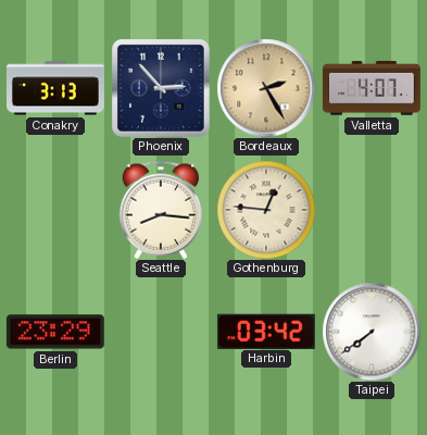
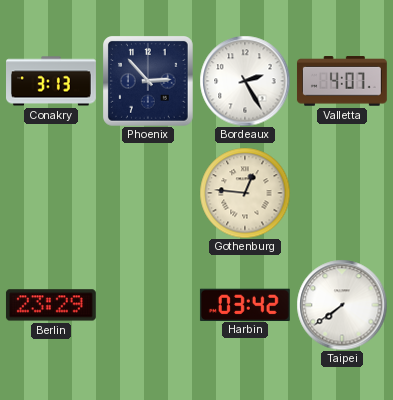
Bordeaux dial: champagne -> white (245, 81)
Seattle: 8:16 -> none (161, 210)
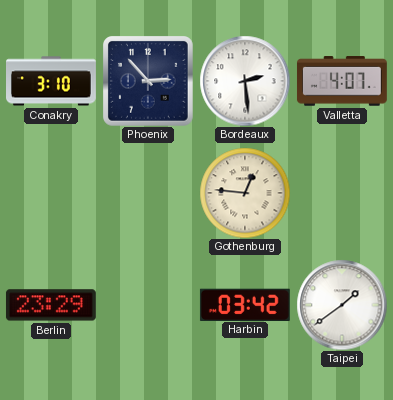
Conakry: 3:13 -> 3:10 (52, 81)
Bordeaux: 2:25 -> 2:29 (245, 81)
Taipei: 7:39 -> 1:39 (342, 305)
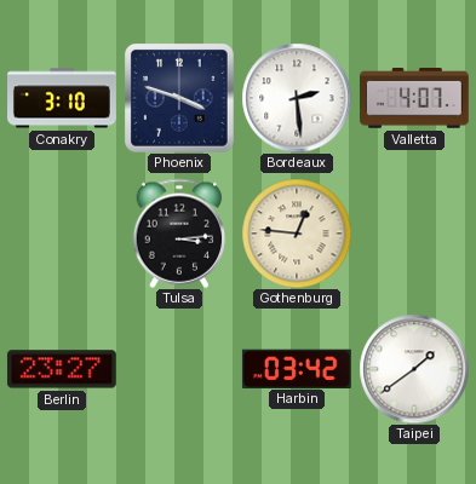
Phoenix: 2:53 -> 3:48 (179, 98)
Tulsa: none -> 3:14 (179, 234)
Berlin: 23:29 -> 23:27 (62, 369)
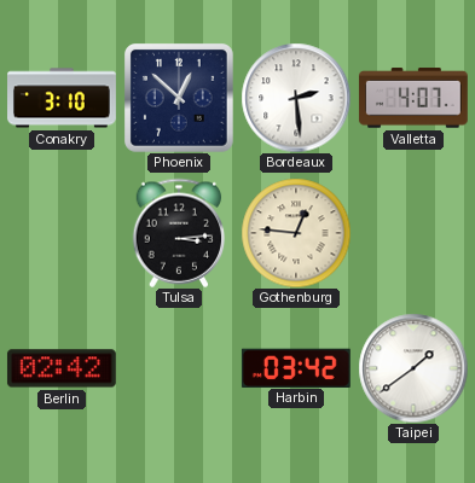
Phoenix: 3:48 -> 12:52 (179, 98)
Berlin: 23:27 -> 02:42 (62, 368)
